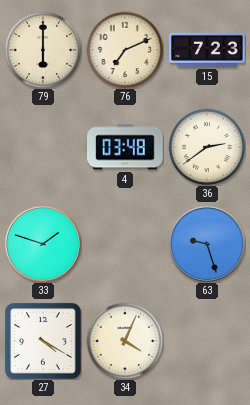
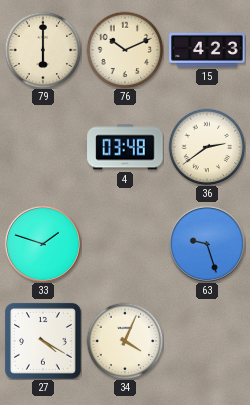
76: 7:11 -> 10:11 (125, 50)
15: 7:23 -> 4:23 (207, 50)
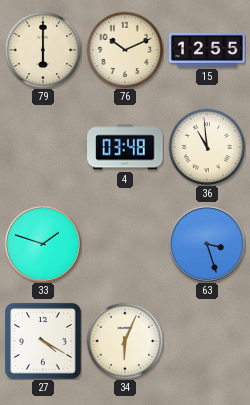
15: 4:23 -> 12:55 (207, 50)
36: 2:39 -> 10:59 (207, 147)
63: 9:27 -> 3:27 (207, 244)
34: 4:04 -> 6:04 (125, 341)
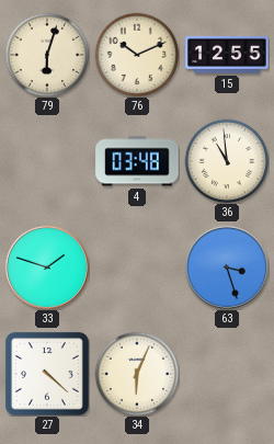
79: 6:00 -> 6:03 (47, 55)
27: 4:20 -> 4:22 (47, 374)
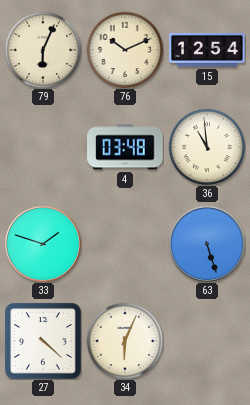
79: 6:03 -> 6:04 (43, 50)
15: 12:55 -> 12:54 (207, 50)
63: 3:27 -> 5:27 (207, 244)
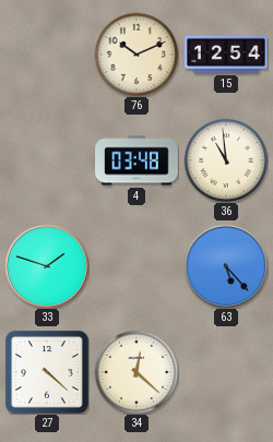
79: 6:04 -> none (43, 50)
63: 5:27 -> 5:23 (226, 266)
34: 6:04 -> 12:22 (136, 372)
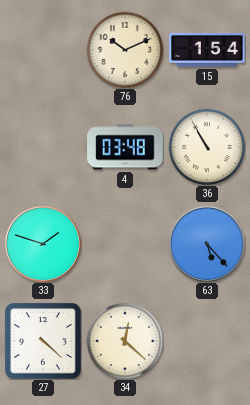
15: 12:54 -> 1:54 (207, 50)
36: 10:59 -> 10:55 (207, 147)
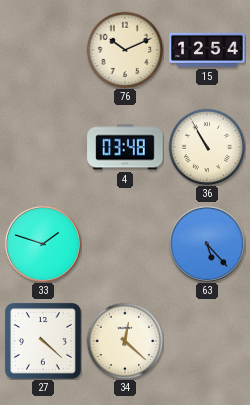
15: 1:54 -> 12:54 (207, 50)
